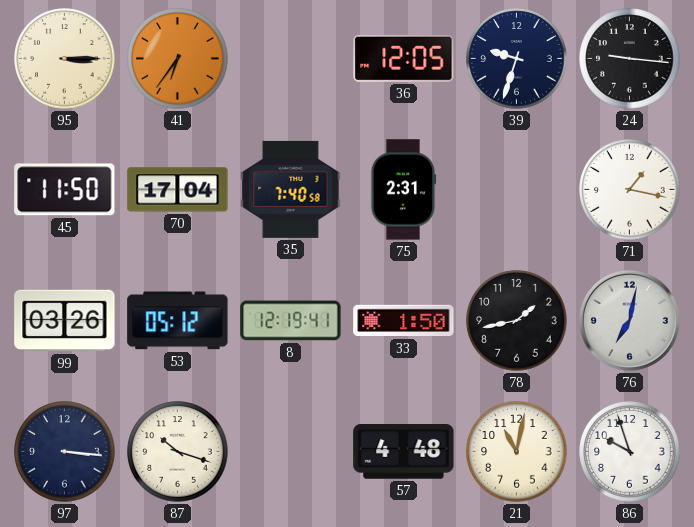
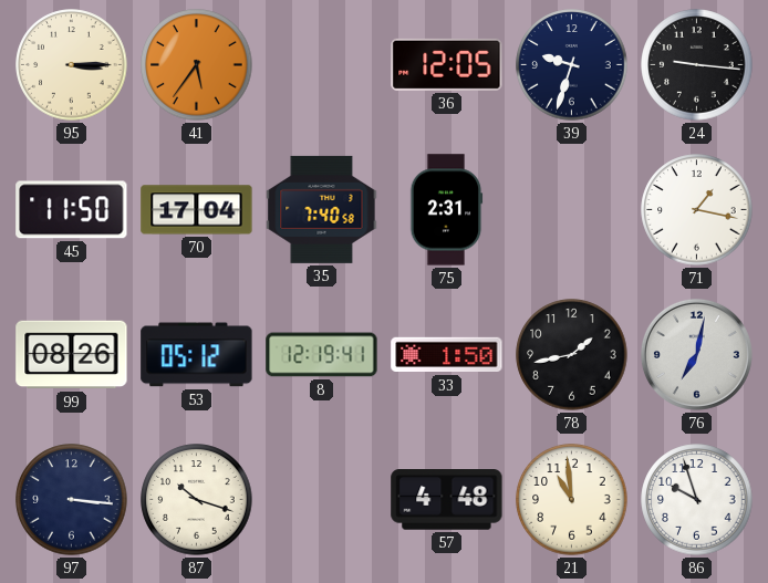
41: 6:36 -> 5:36 (197, 65)
99: 03:26 -> 08:26 (72, 355)
21: 11:02 -> 10:59 (572, 500)
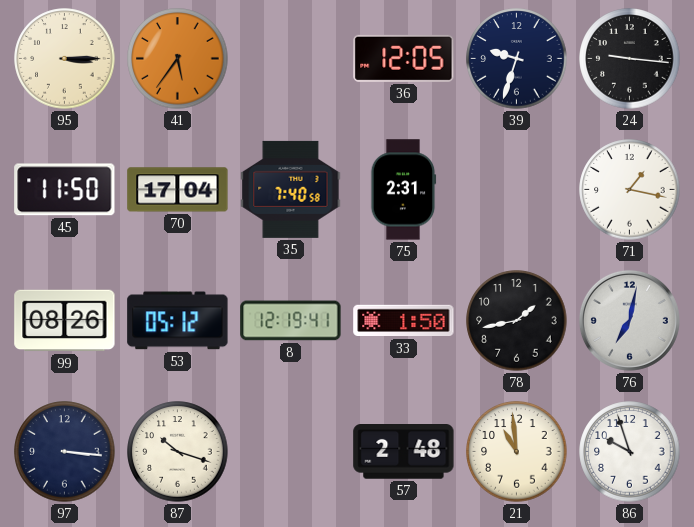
57: 4:48 -> 2:48 (404, 452)
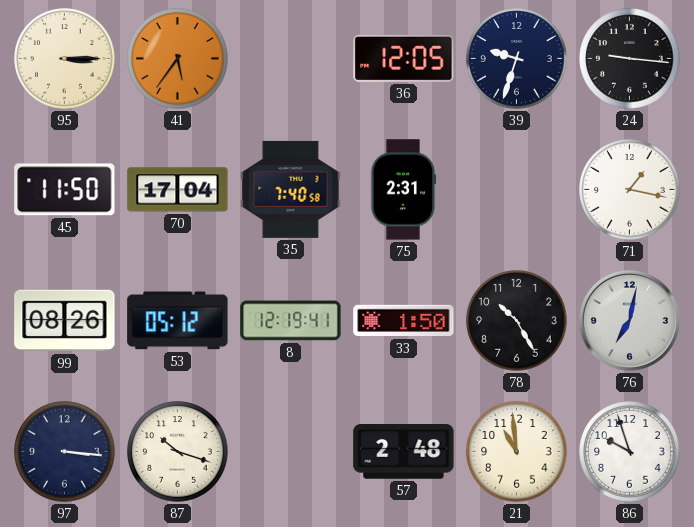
78: 1:43 -> 10:25 (517, 321)
